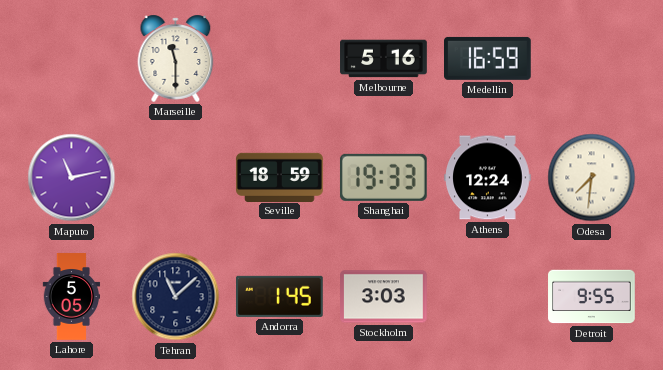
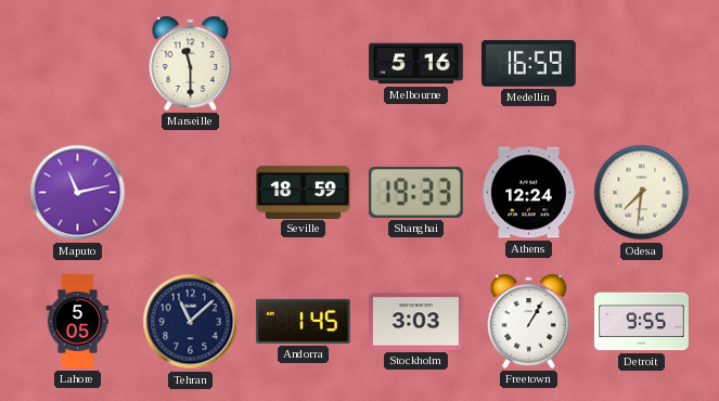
Freetown: none -> 1:05 (529, 321)
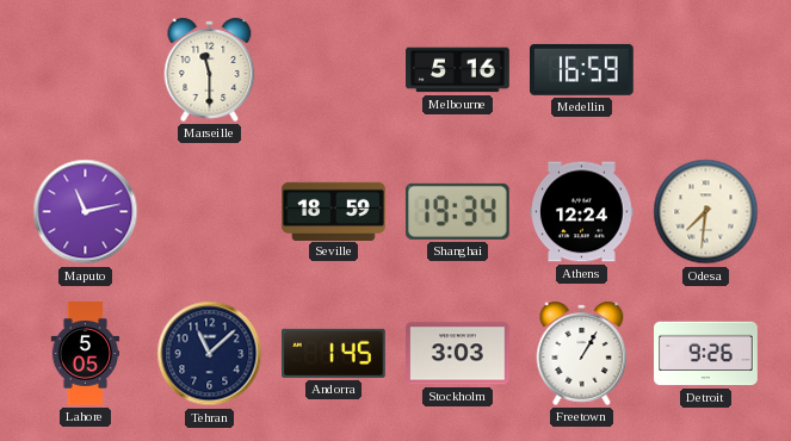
Shanghai: 19:33 -> 19:34 (457, 211)
Detroit: 9:55 -> 9:26 (706, 354)
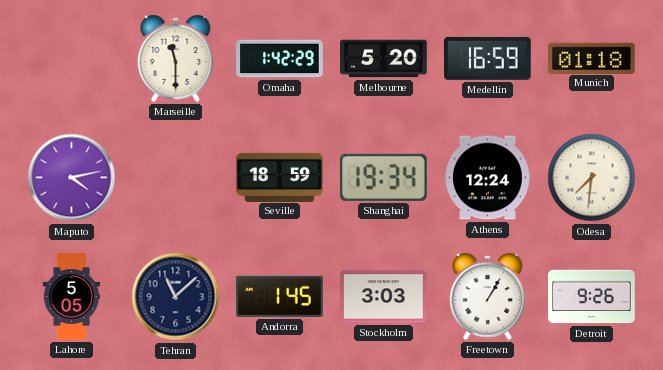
Omaha: none -> 1:42 (280, 59)
Melbourne: 5:16 -> 5:20 (384, 59)
Munich: none -> 01:18 (592, 58)
Maputo: 11:13 -> 4:13 (72, 178)
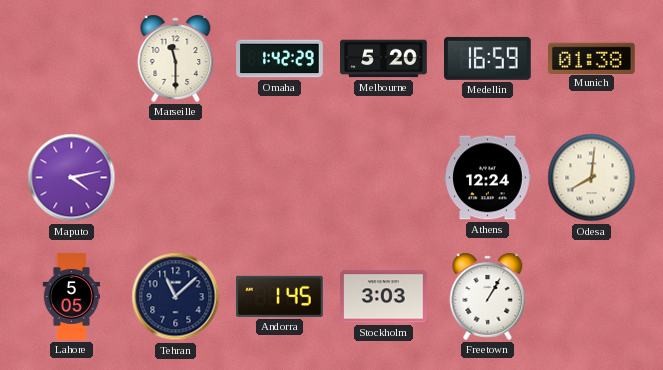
Munich: 01:18 -> 01:38 (592, 58)
Seville: 18:59 -> none (280, 177)
Shanghai: 19:34 -> none (383, 177)
Odesa: 7:31 -> 8:01 (592, 178)
Detroit: 9:26 -> none (592, 297)
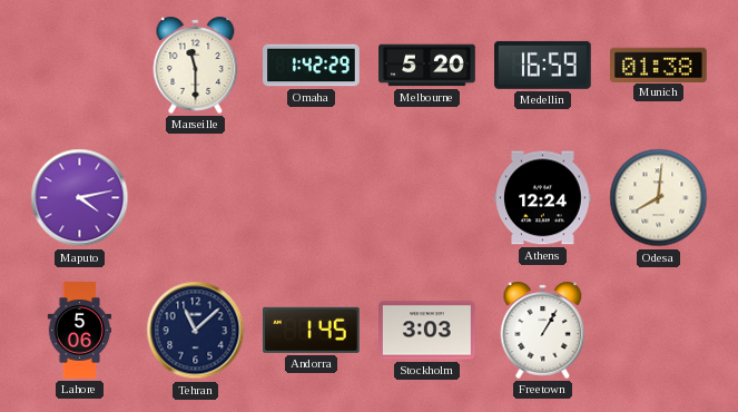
Lahore: 5:05 -> 5:06 (80, 331)
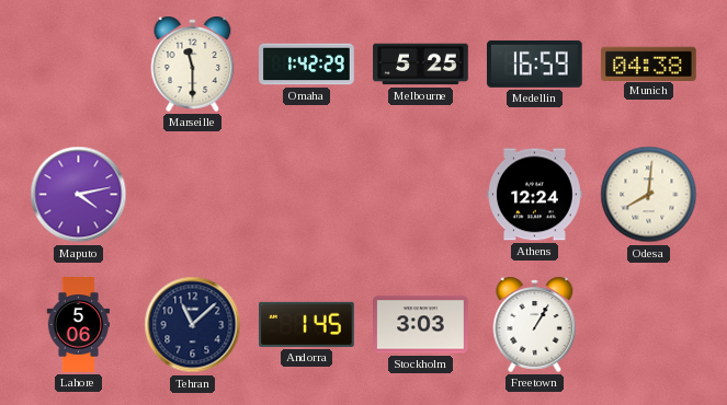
Melbourne: 5:20 -> 5:25 (421, 65)
Munich: 01:38 -> 04:38 (649, 63)
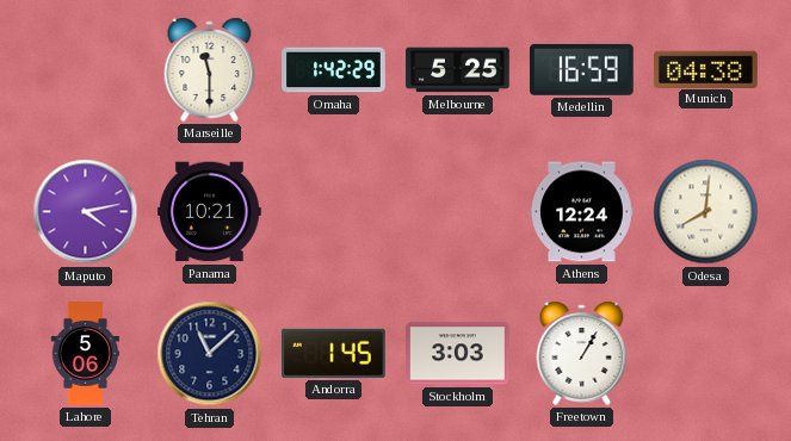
Panama: none -> 10:21 (210, 212)
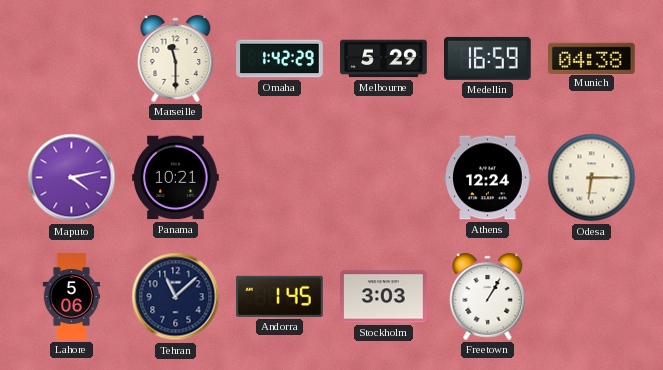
Melbourne: 5:25 -> 5:29 (384, 59)
Odesa: 8:01 -> 6:15 (592, 178)
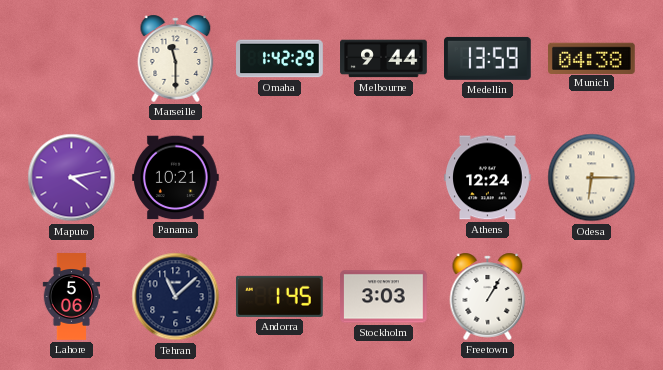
Melbourne: 5:29 -> 9:44 (384, 59)
Medellin: 16:59 -> 13:59 (488, 58)
